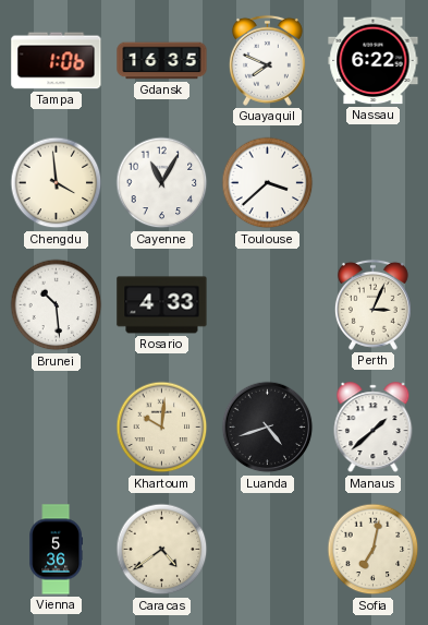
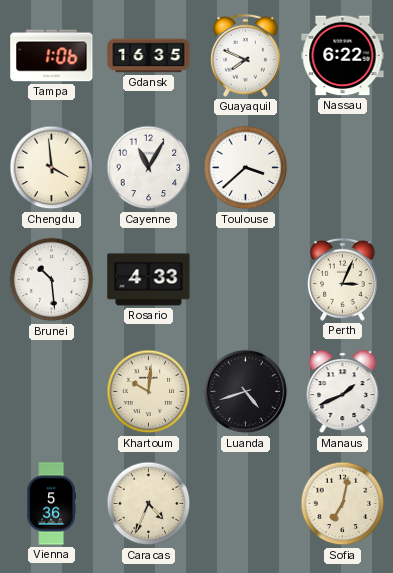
Manaus: 1:38 -> 1:41 (343, 392)
Caracas: 4:39 -> 4:34 (149, 504)
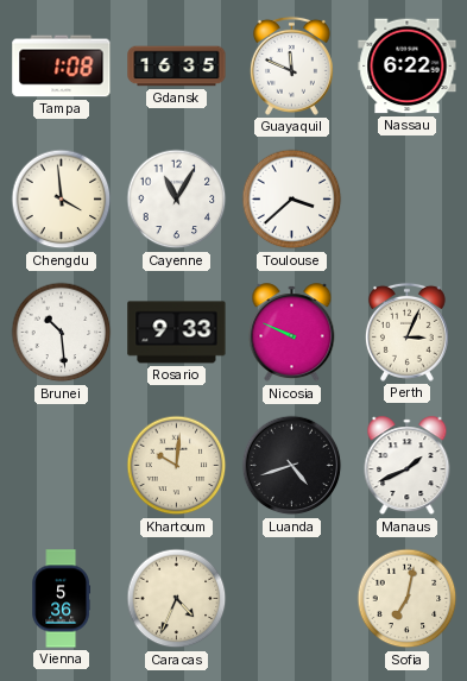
Tampa: 1:06 -> 1:08 (62, 67)
Guayaquil: 7:49 -> 11:49 (291, 65)
Rosario: 4:33 -> 9:33 (177, 333)
Nicosia: none -> 9:49 (292, 333)
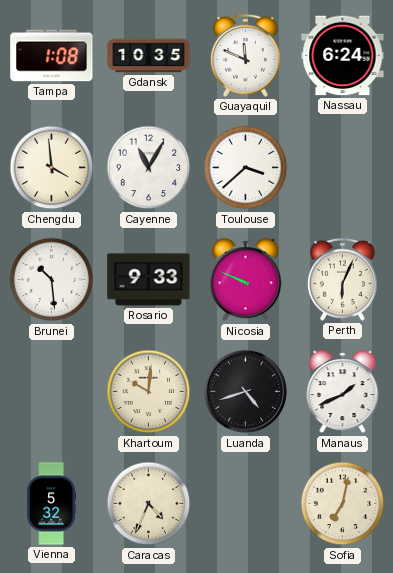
Gdansk: 16:35 -> 10:35 (149, 56)
Nassau: 6:22 -> 6:24 (343, 56)
Perth: 3:04 -> 6:04 (342, 279)
Vienna: 5:36 -> 5:32 (52, 504)
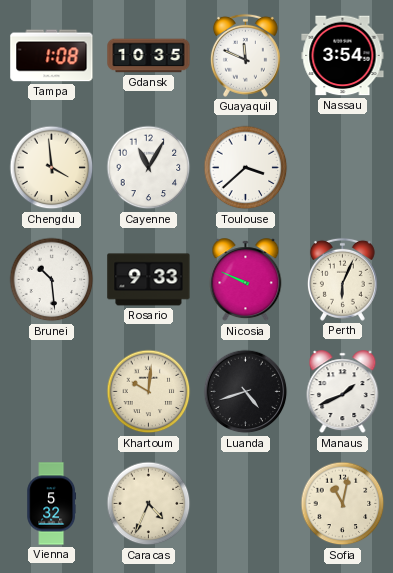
Nassau: 6:24 -> 3:54 (343, 56)
Sofia: 7:02 -> 11:02 (343, 504)
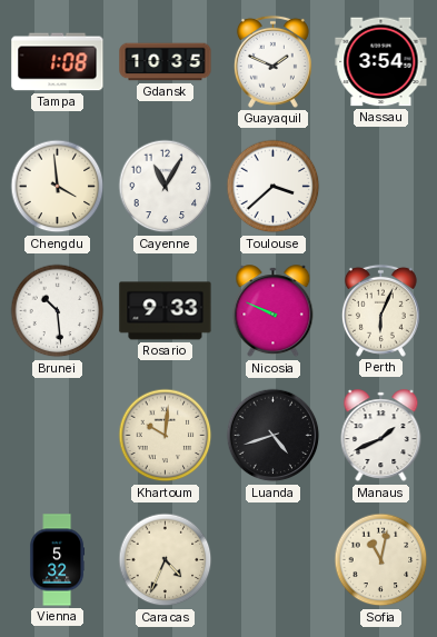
Guayaquil: 11:49 -> 1:49 (272, 61)
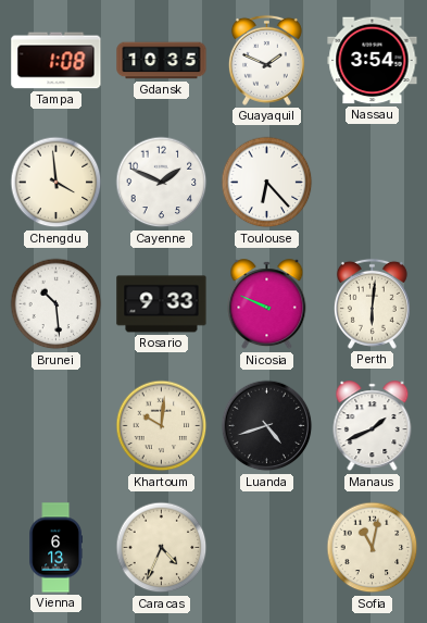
Cayenne: 11:05 -> 1:49 (162, 183)
Toulouse: 3:38 -> 6:23 (267, 183)
Perth: 6:04 -> 6:01 (372, 303)
Vienna: 5:32 -> 6:13 (56, 548)
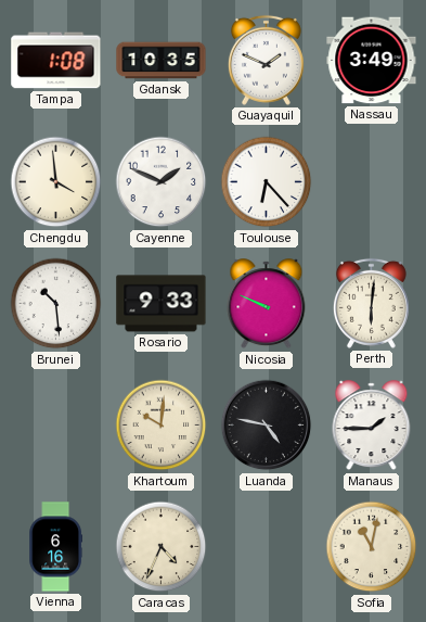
Nassau: 3:54 -> 3:49 (372, 61)
Luanda: 4:42 -> 4:47 (267, 426)
Manaus: 1:41 -> 1:45 (372, 426)
Vienna: 6:13 -> 6:16 (56, 547)
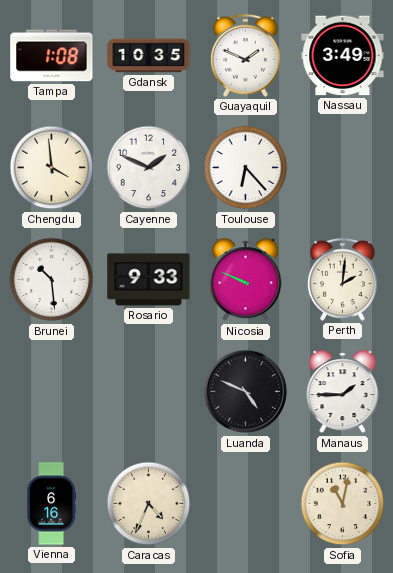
Perth: 6:01 -> 2:01 (342, 279)
Khartoum: 10:01 -> none (162, 426)
Luanda: 4:47 -> 4:49 (246, 392)
